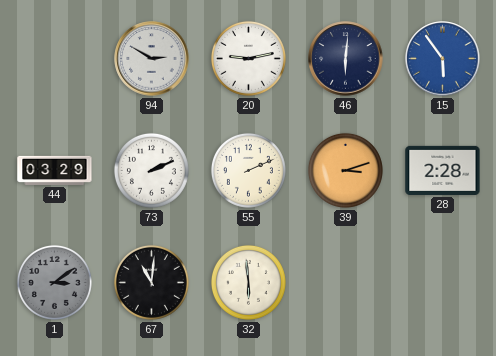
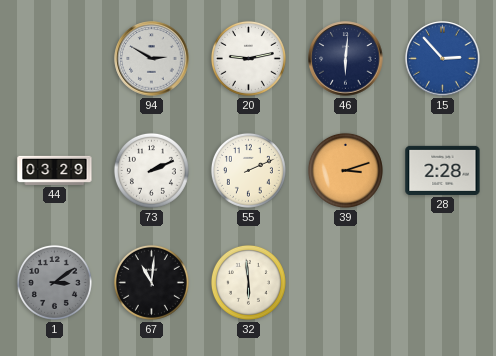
15: 5:54 -> 2:53 (443, 59)
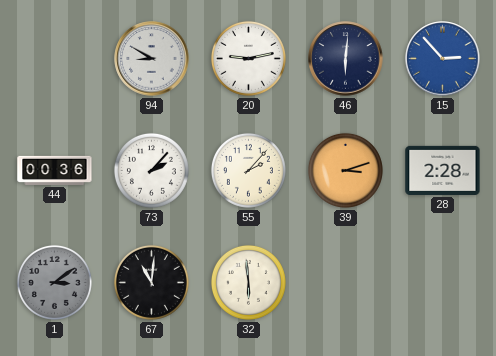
94: 2:50 -> 8:50 (152, 59)
44: 03:29 -> 00:36 (55, 170)
73: 2:11 -> 2:07 (151, 170)
55: 2:11 -> 2:07 (248, 170)
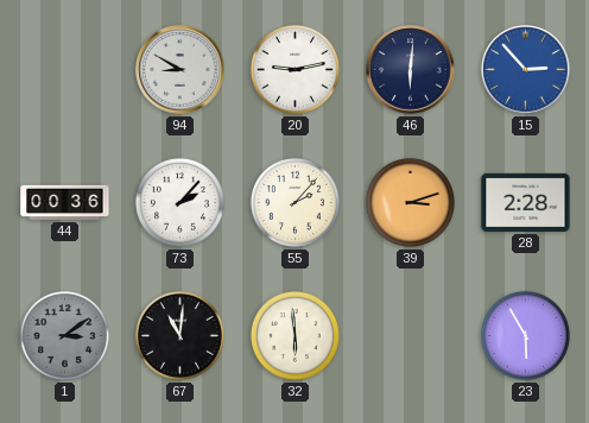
23: none -> 5:55 (525, 335)
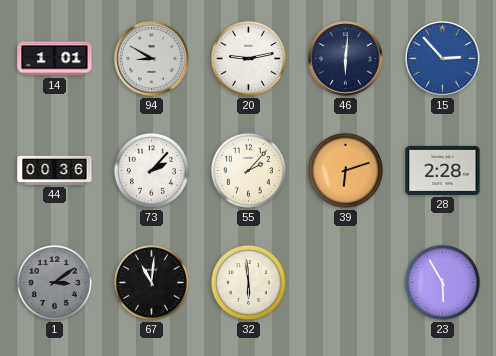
14: none -> 1:01 (55, 59)
39: 3:12 -> 6:12 (345, 170)
